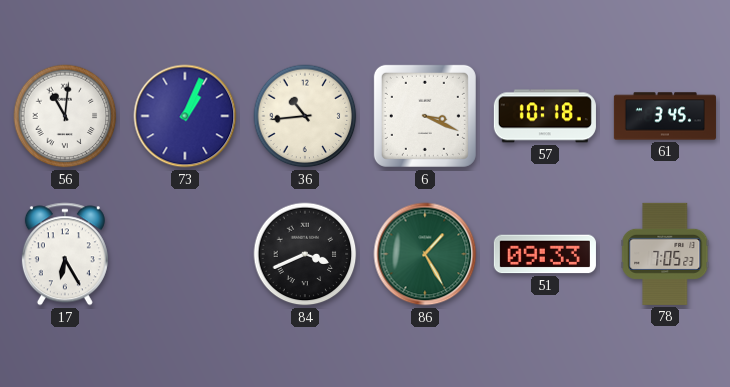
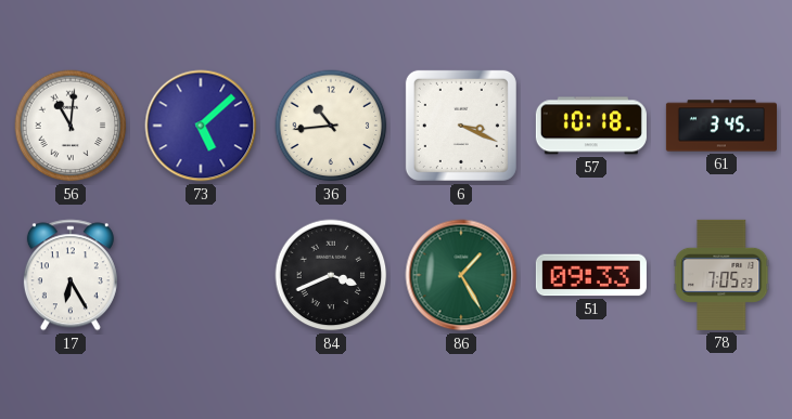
73: 1:04 -> 5:08 (201, 126)
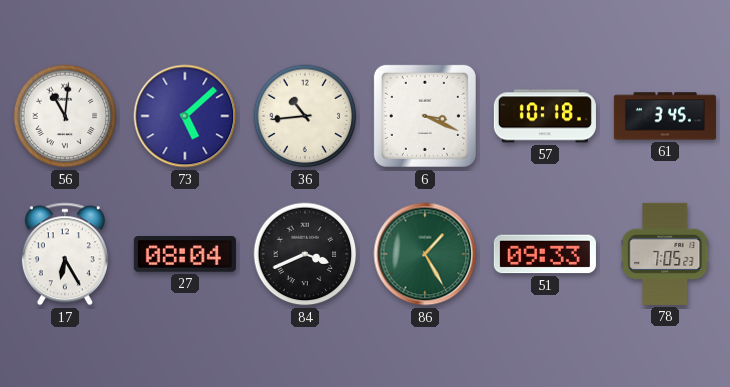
27: none -> 08:04 (185, 255)
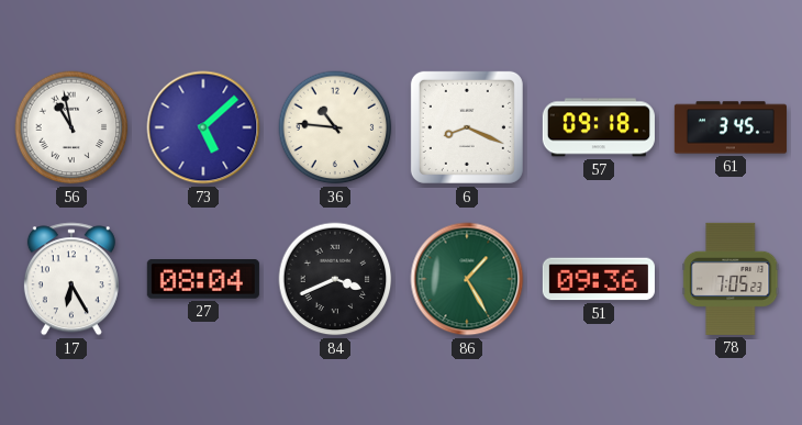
56: 11:01 -> 10:58 (71, 127)
36: 10:44 -> 10:46 (335, 127)
6: 3:19 -> 8:19 (467, 127)
57: 10:18 -> 09:18 (599, 127)
51: 09:33 -> 09:36 (599, 279)
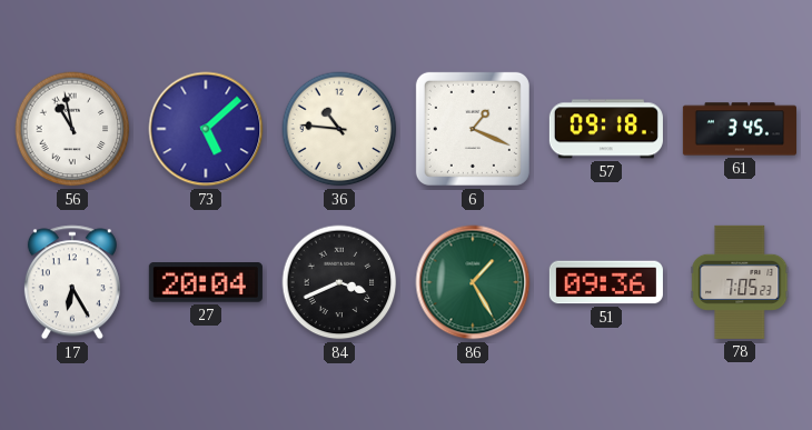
6: 8:19 -> 1:19 (473, 129)
27: 08:04 -> 20:04 (206, 283)
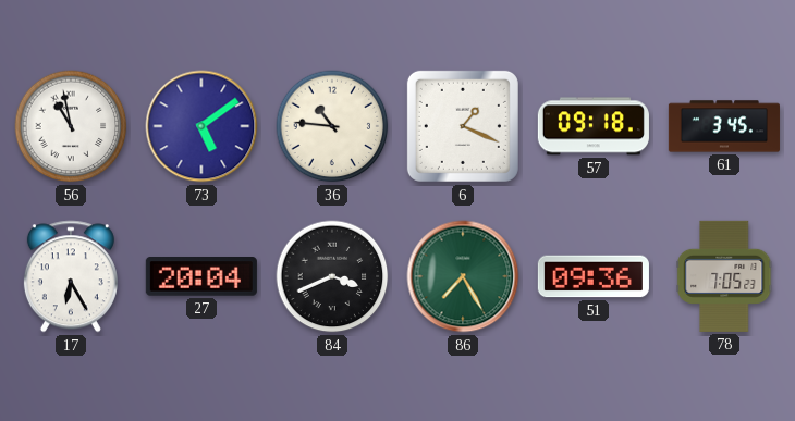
73: 5:08 -> 5:09 (201, 126)
86: 1:25 -> 7:25 (463, 276)
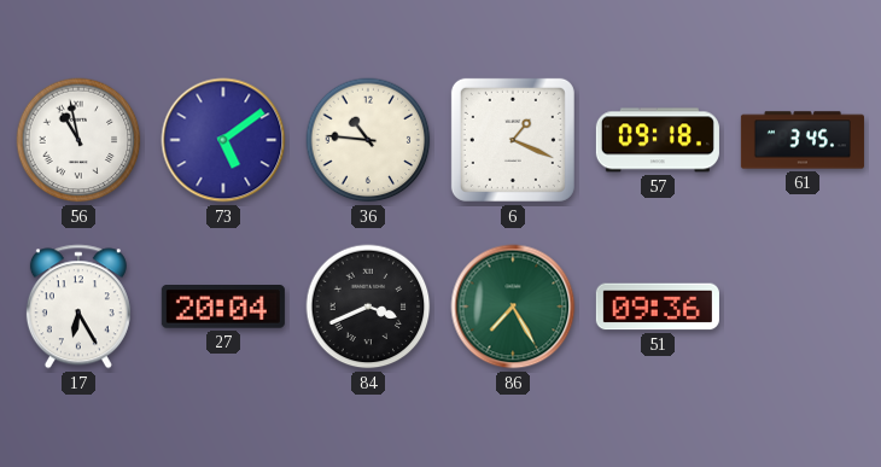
78: 7:05 -> none (724, 276)
